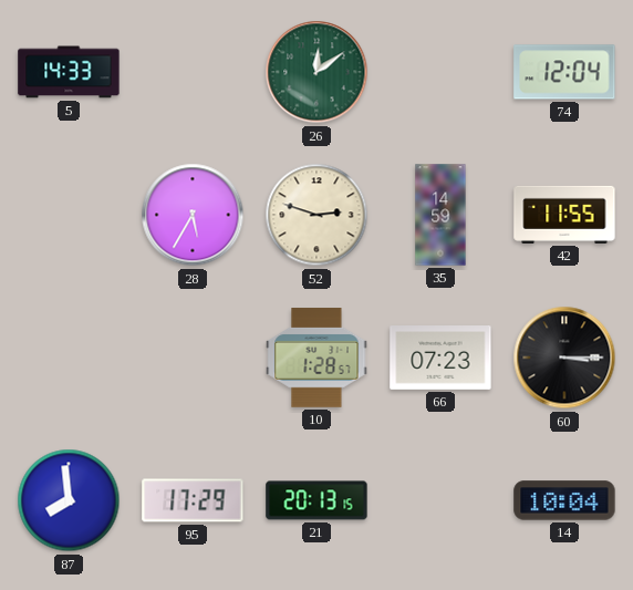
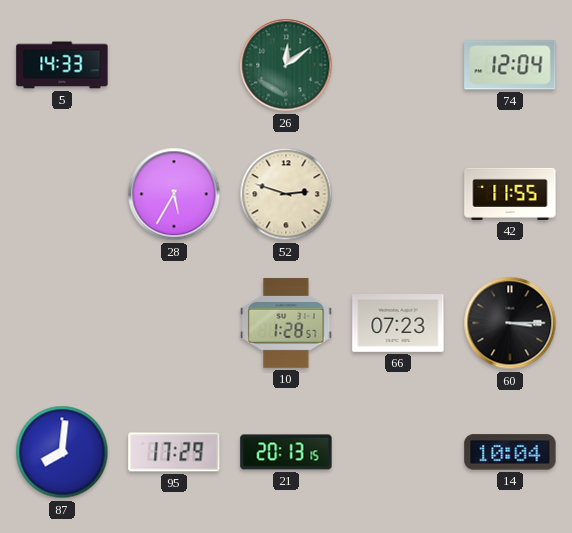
35: 14:59 -> none (440, 215)
87: 7:59 -> 8:01 (62, 452)
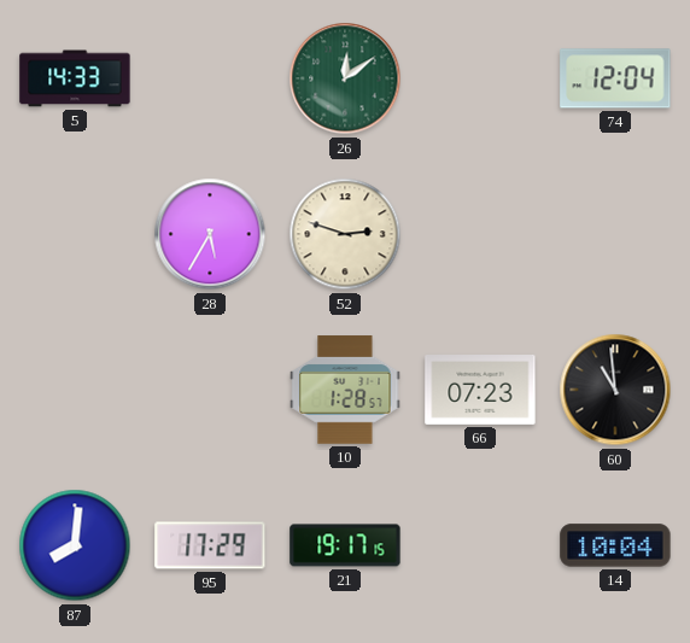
42: 11:55 -> none (510, 194)
60: 3:15 -> 10:59 (615, 390)
21: 20:13 -> 19:17 (345, 545)
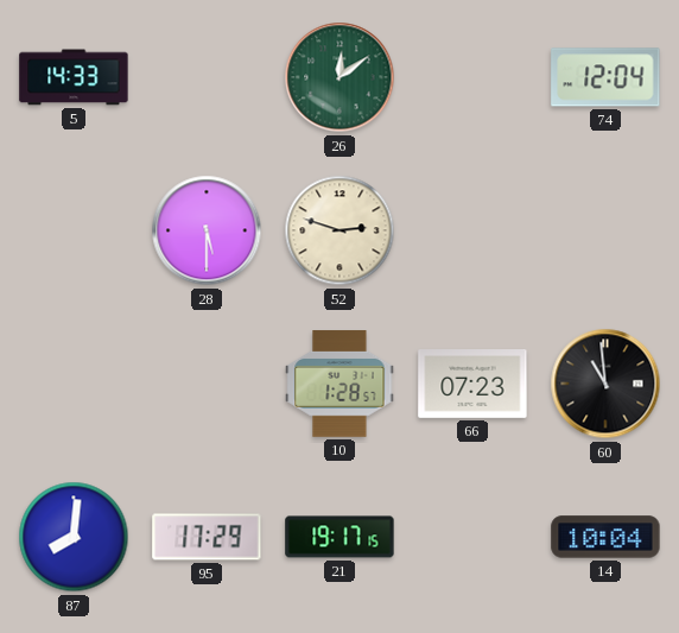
28: 5:35 -> 5:30 (207, 230)
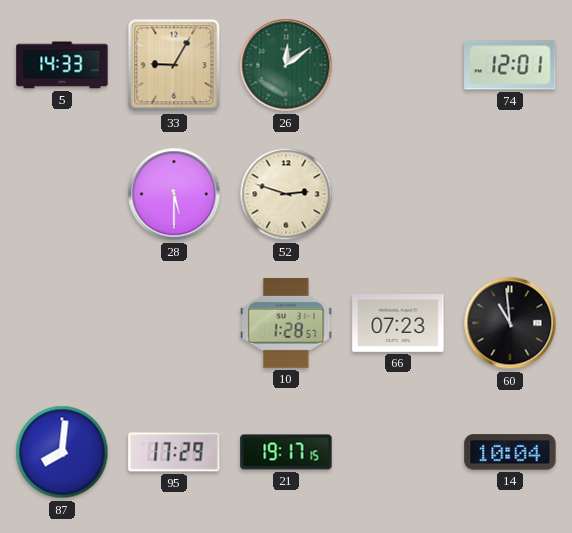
33: none -> 9:05 (174, 65)
74: 12:04 -> 12:01 (510, 65)
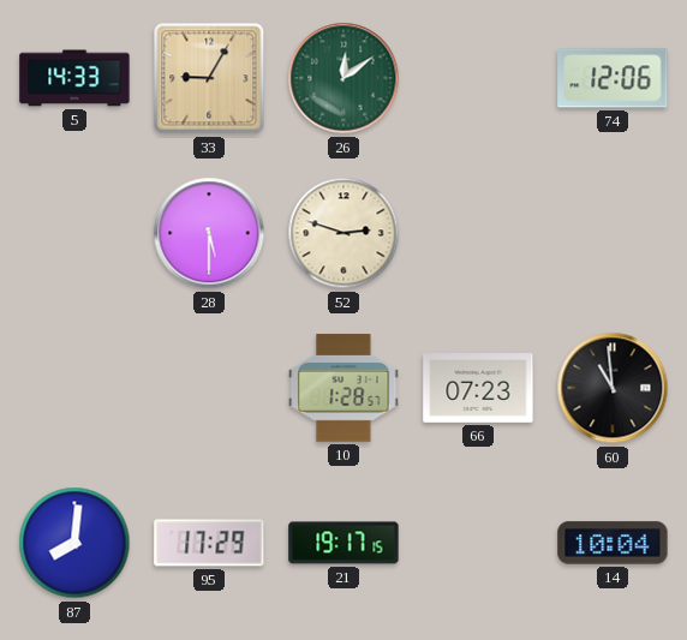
74: 12:01 -> 12:06 (613, 78)
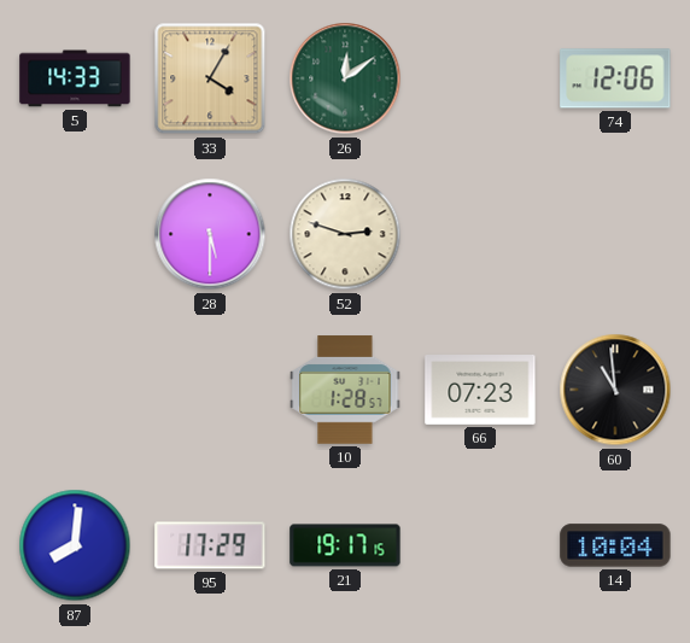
33: 9:05 -> 4:05 (210, 78)
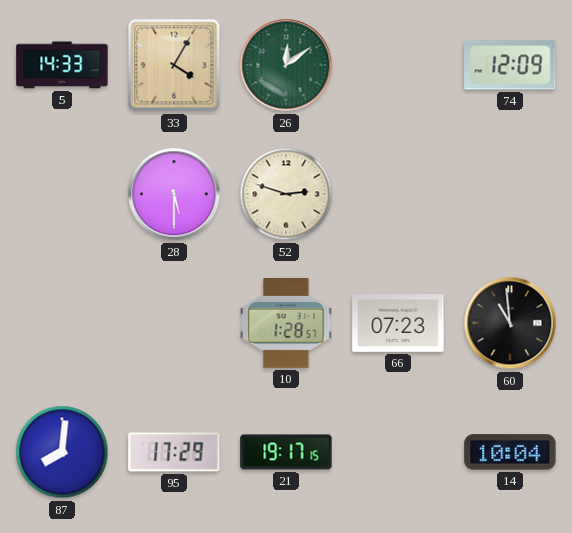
74: 12:06 -> 12:09 (510, 65)
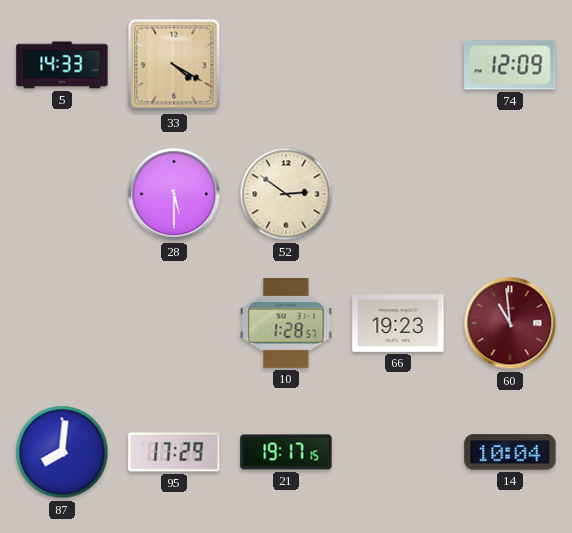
33: 4:05 -> 4:20 (174, 65)
26: 12:09 -> none (286, 65)
52: 2:48 -> 2:51 (286, 194)
66: 07:23 -> 19:23 (398, 324)
60 dial: black -> burgundy (510, 323)
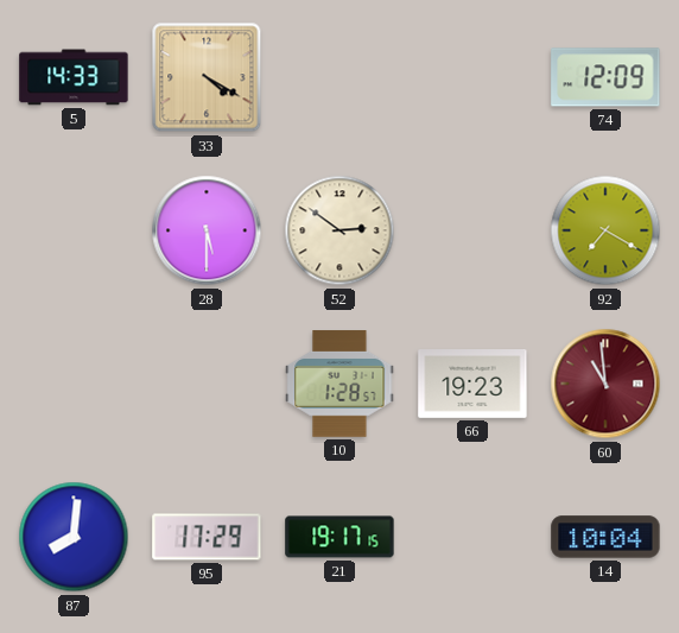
92: none -> 7:20 (605, 230)
